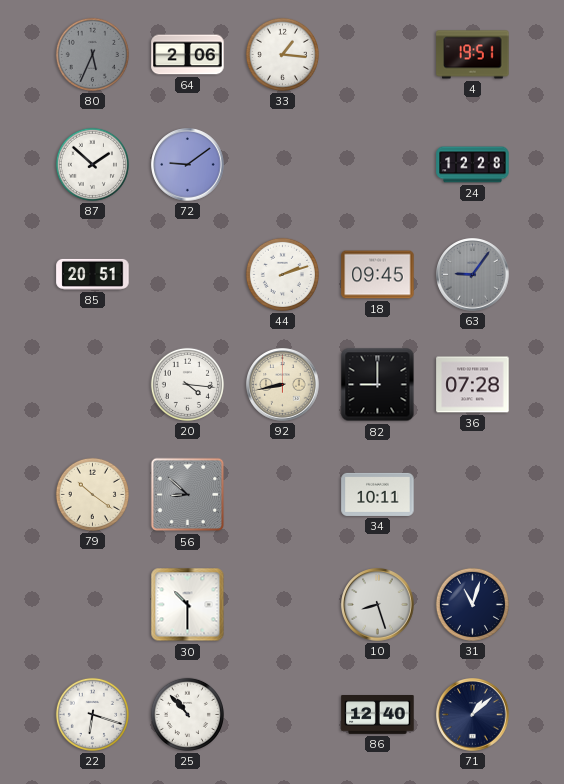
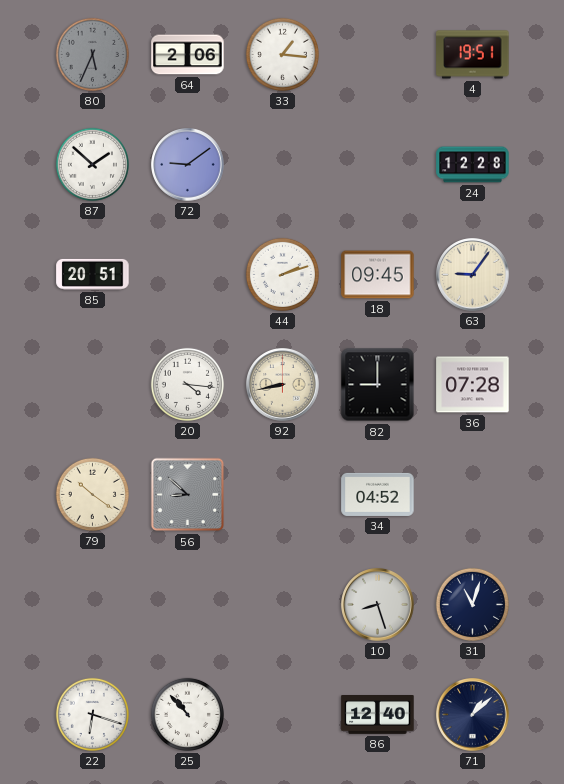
63 dial: grey -> cream (473, 275)
34: 10:11 -> 04:52 (378, 494)
30: 10:30 -> none (188, 605)
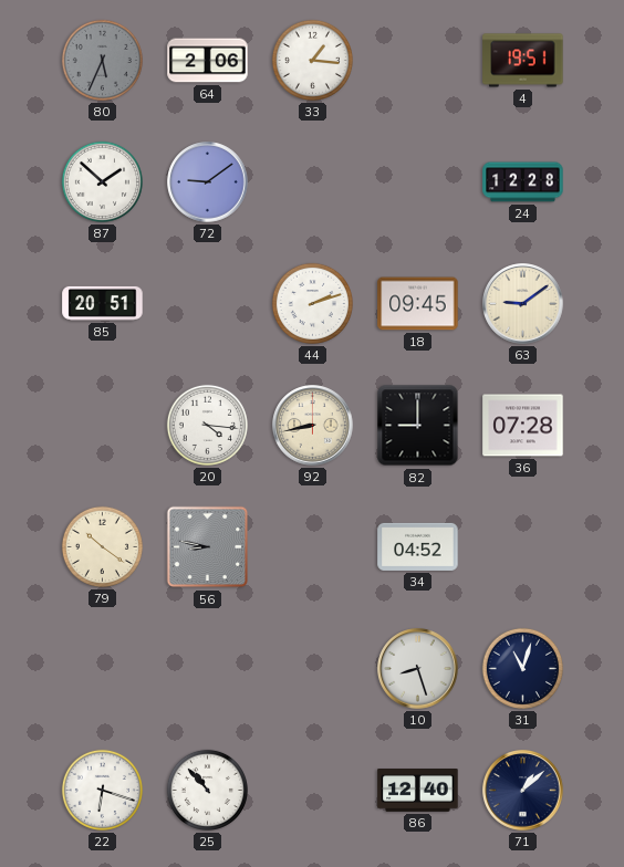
63: 9:06 -> 9:09 (523, 304)
56: 8:52 -> 8:47 (208, 547)
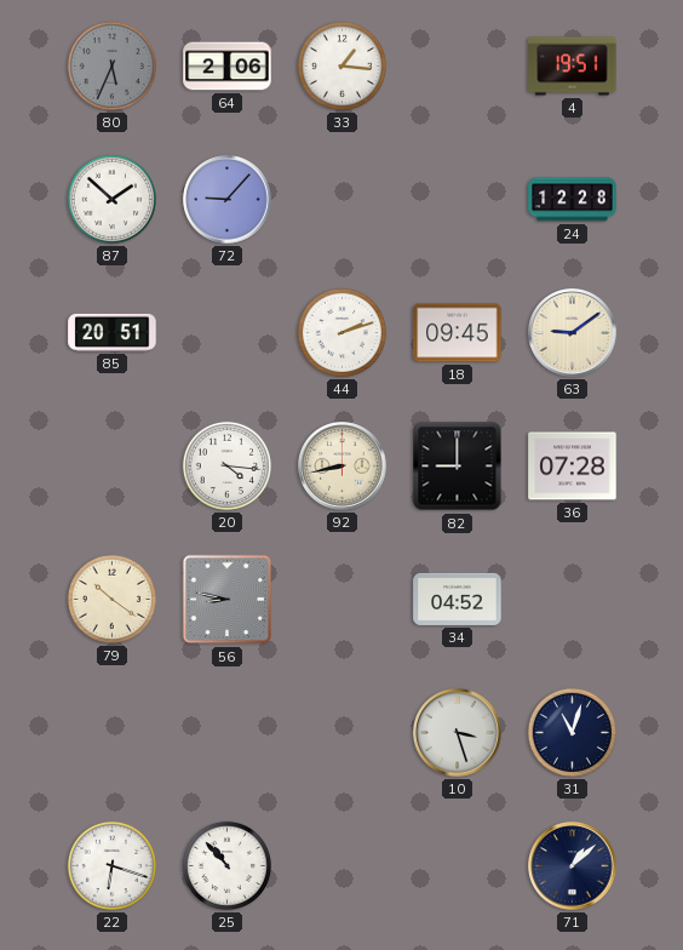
72: 9:09 -> 9:07 (228, 200)
10: 8:27 -> 3:27 (458, 733)
86: 12:40 -> none (418, 791)
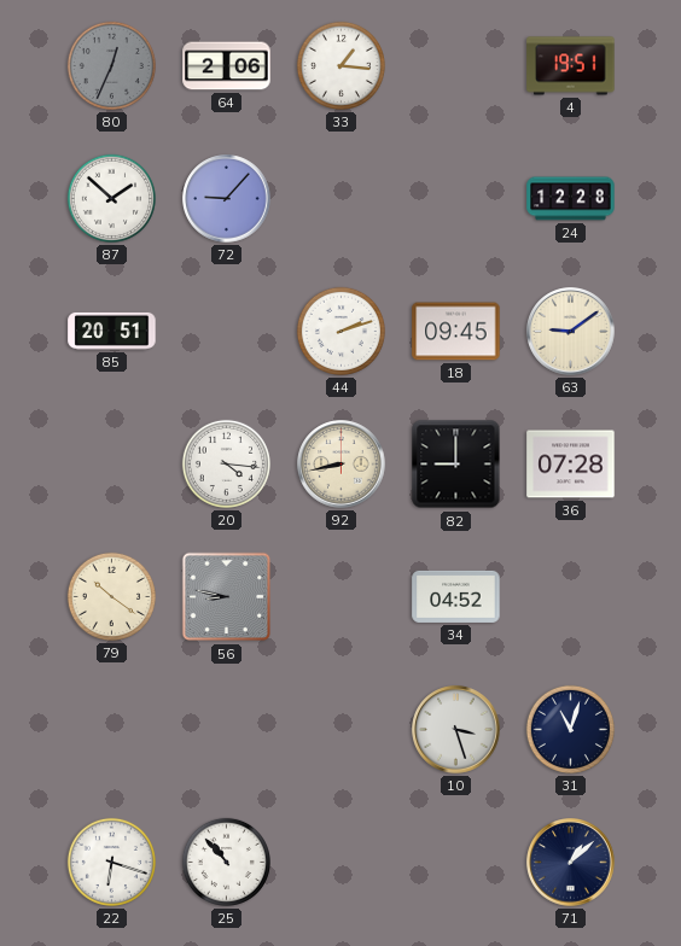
80: 5:34 -> 12:34 (111, 65)
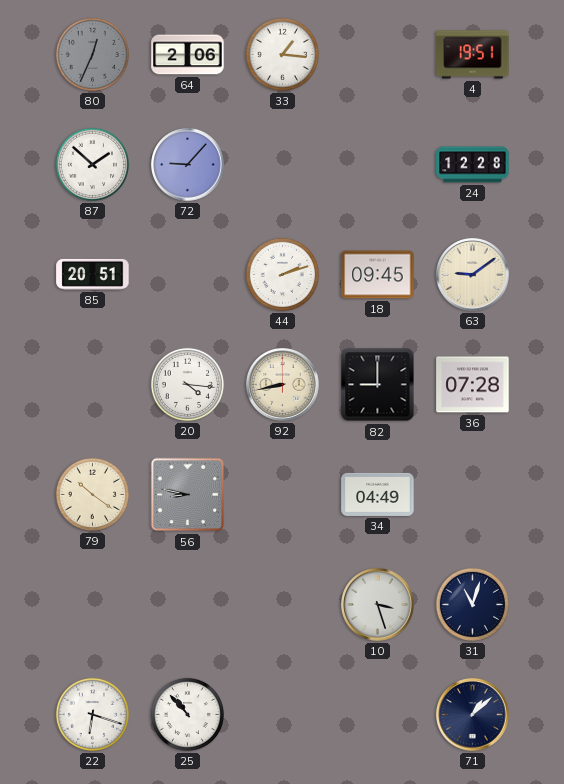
34: 04:52 -> 04:49 (378, 494)
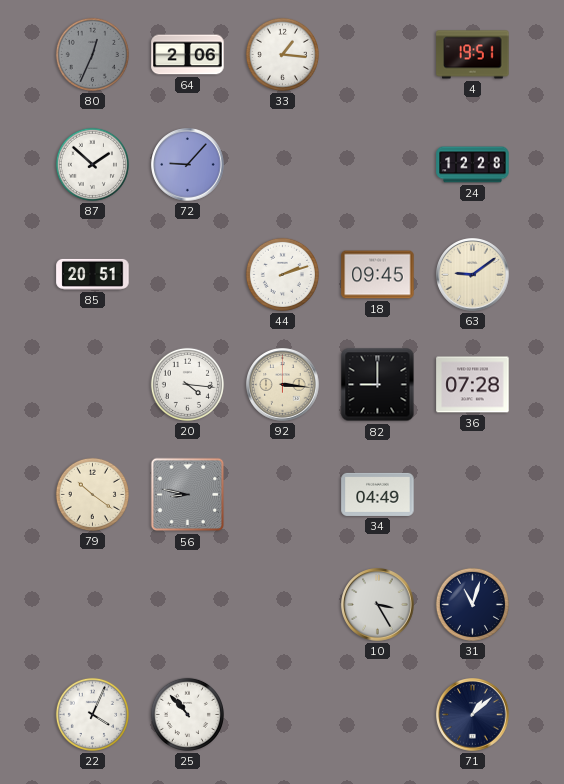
92: 8:43 -> 3:16 (283, 385)
10: 3:27 -> 3:25 (378, 605)
22: 6:18 -> 4:04 (92, 714)
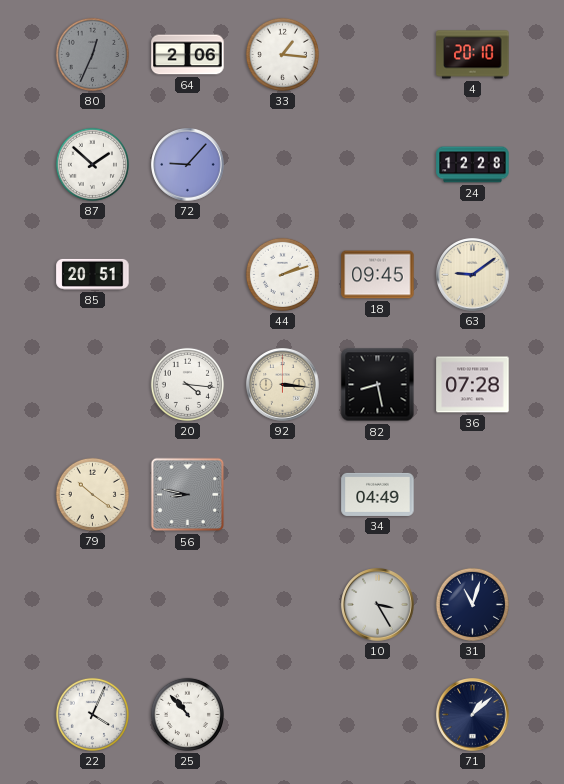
4: 19:51 -> 20:10 (473, 55)
82: 9:00 -> 8:28 (378, 385)
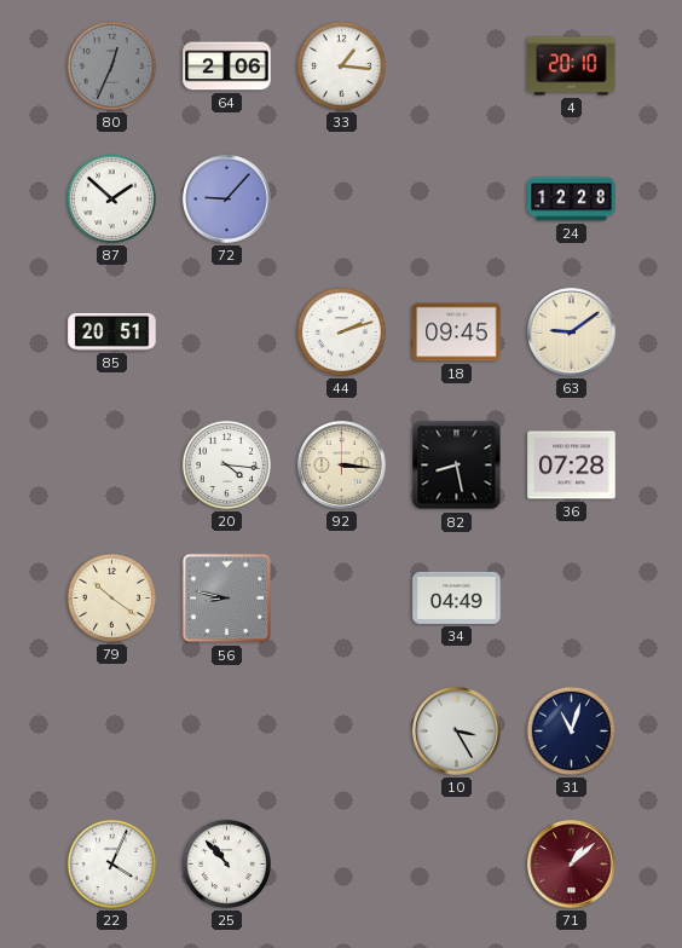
71 dial: navy -> burgundy (572, 865)
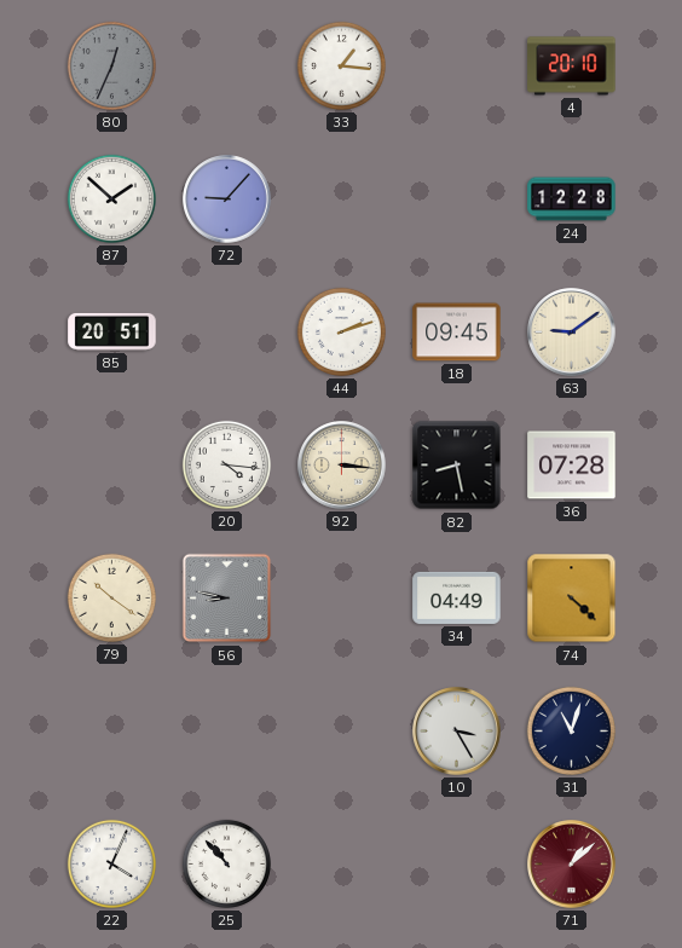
64: 2:06 -> none (227, 67)
74: none -> 4:22 (572, 599)
